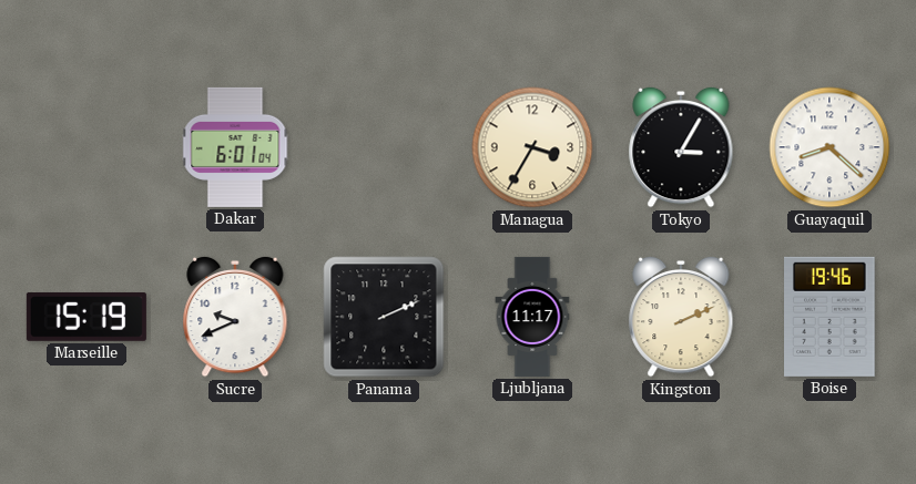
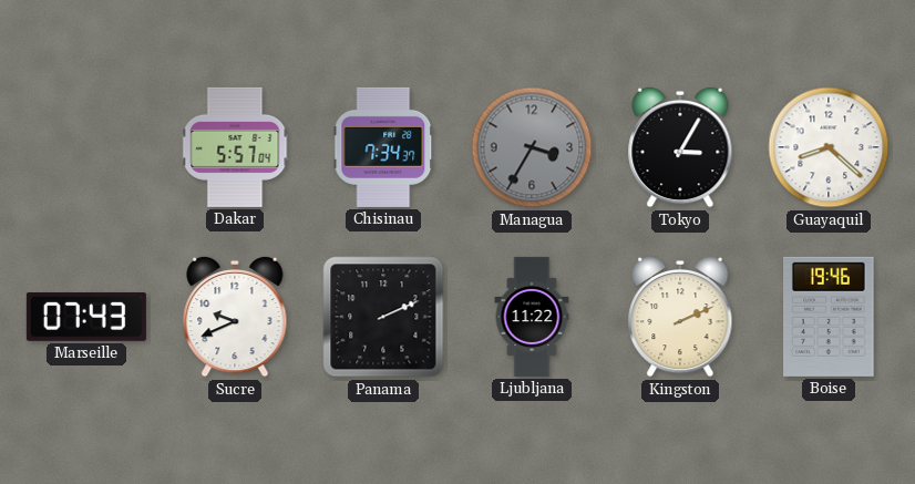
Dakar: 6:01 -> 5:57 (235, 147)
Chisinau: none -> 7:34 (383, 147)
Managua dial: cream -> grey (532, 147)
Marseille: 15:19 -> 07:43 (86, 317)
Ljubljana: 11:17 -> 11:22 (532, 317)
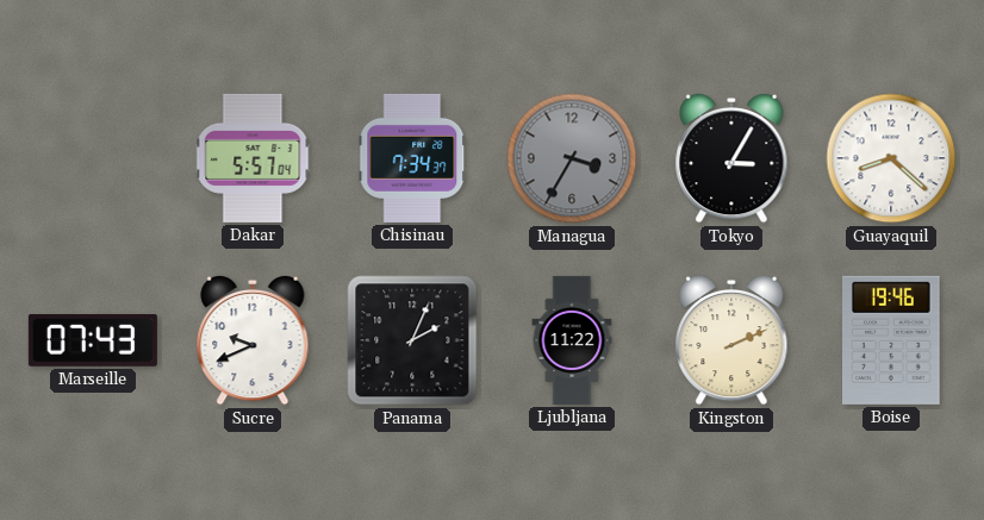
Panama: 2:11 -> 2:04 (412, 340)
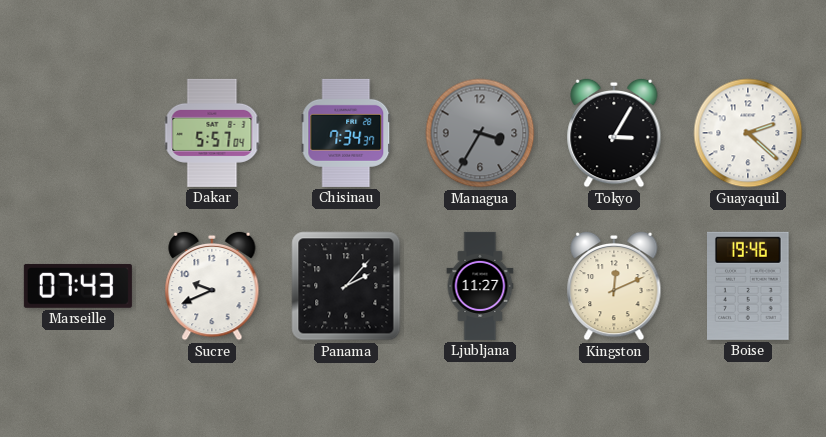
Guayaquil: 8:22 -> 2:22 (748, 133)
Panama: 2:04 -> 2:07 (346, 286)
Ljubljana: 11:22 -> 11:27 (480, 286)
Kingston: 2:11 -> 12:11 (614, 286)
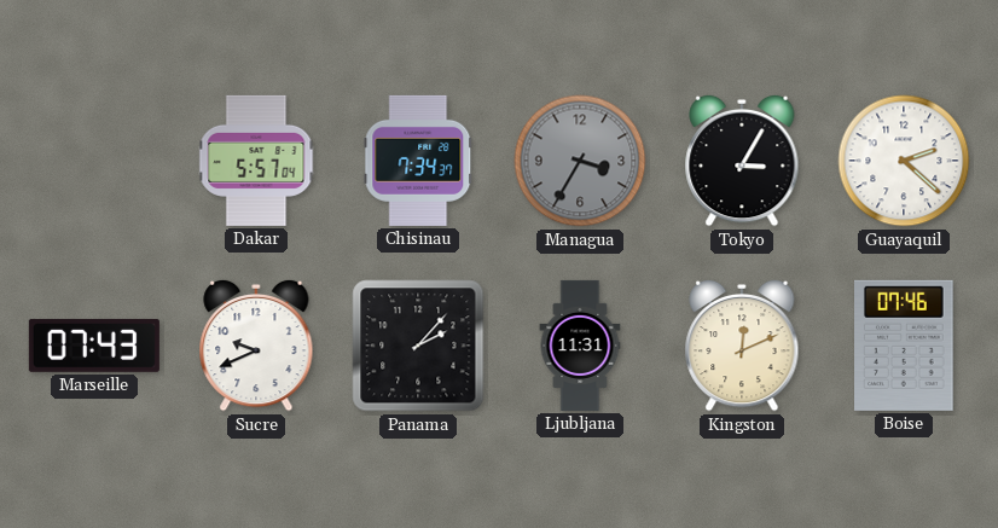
Ljubljana: 11:27 -> 11:31 (580, 346)
Boise: 19:46 -> 07:46 (905, 346)
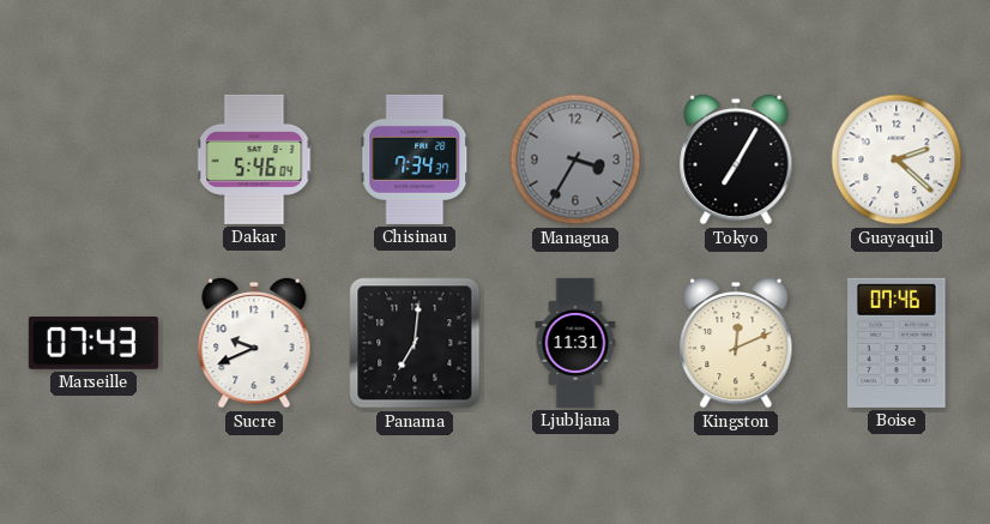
Dakar: 5:57 -> 5:46 (254, 159)
Tokyo: 3:05 -> 7:05 (736, 159)
Panama: 2:07 -> 7:01 (415, 343)
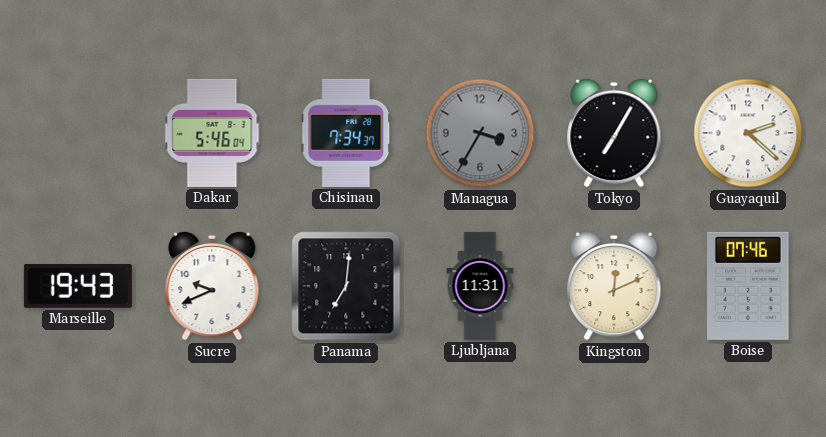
Marseille: 07:43 -> 19:43 (78, 286)
